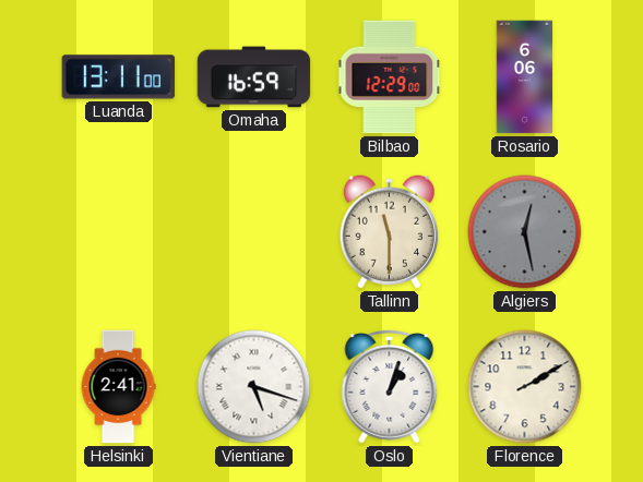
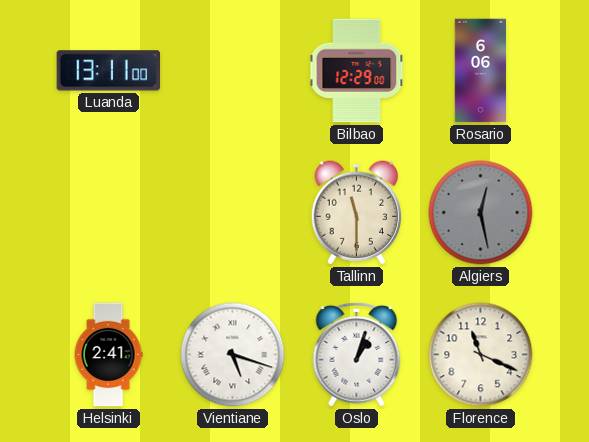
Omaha: 16:59 -> none (254, 77)
Florence: 2:10 -> 11:19 (481, 355)
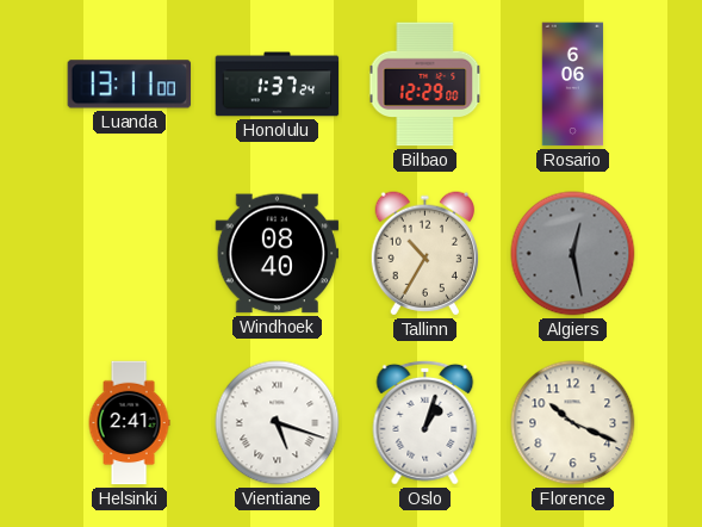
Honolulu: none -> 1:37 (278, 85)
Windhoek: none -> 08:40 (278, 254)
Tallinn: 11:30 -> 10:35 (424, 254)
Florence: 11:19 -> 10:19 (573, 423)
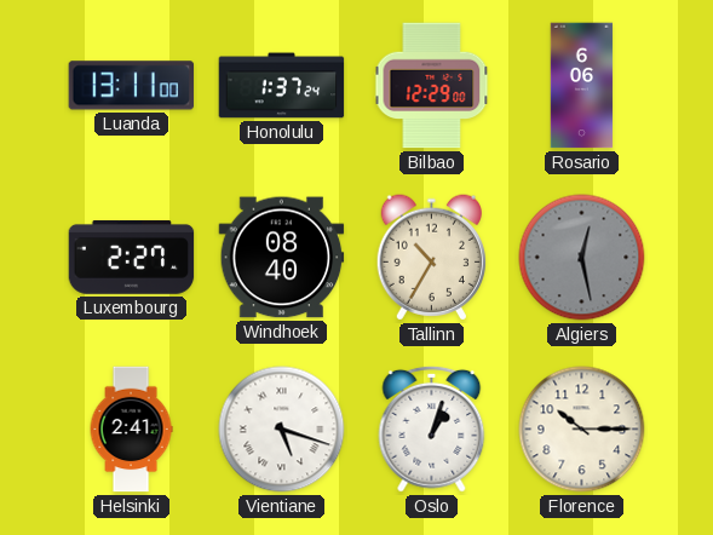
Luxembourg: none -> 2:27 (132, 258)
Florence: 10:19 -> 10:15 (582, 430)
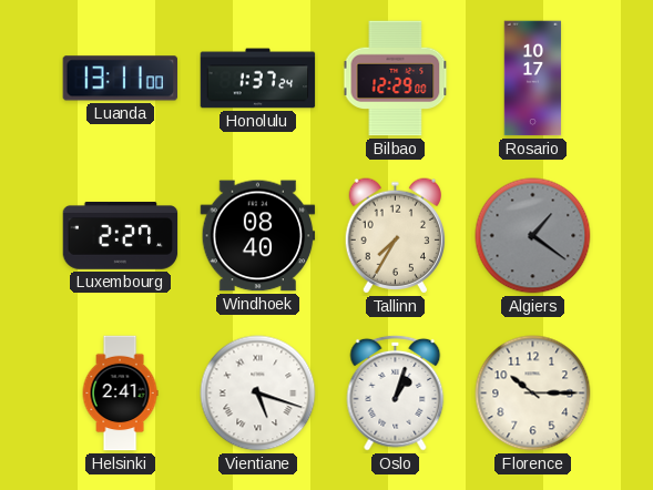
Rosario: 6:06 -> 10:17 (533, 79)
Tallinn: 10:35 -> 7:35 (395, 236)
Algiers: 12:28 -> 1:21 (533, 236)
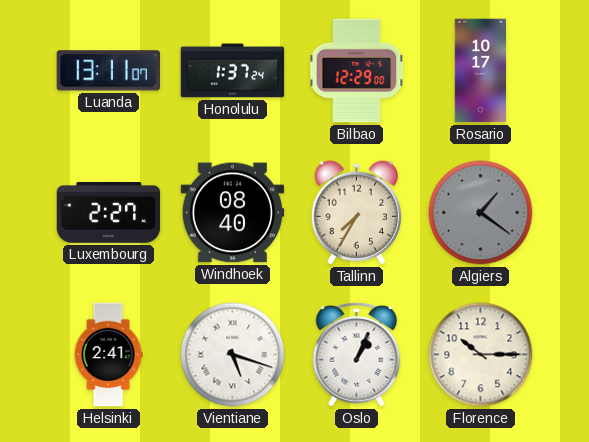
Luanda: 13:11:00 -> 13:11:07 (109, 71)
Oslo: 1:03 -> 1:04 (357, 354)
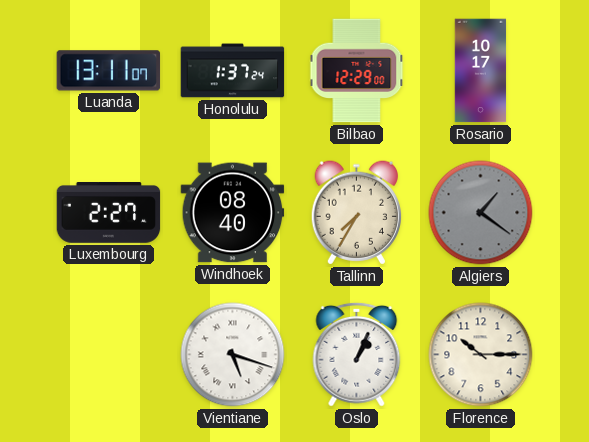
Helsinki: 2:41 -> none (108, 355)
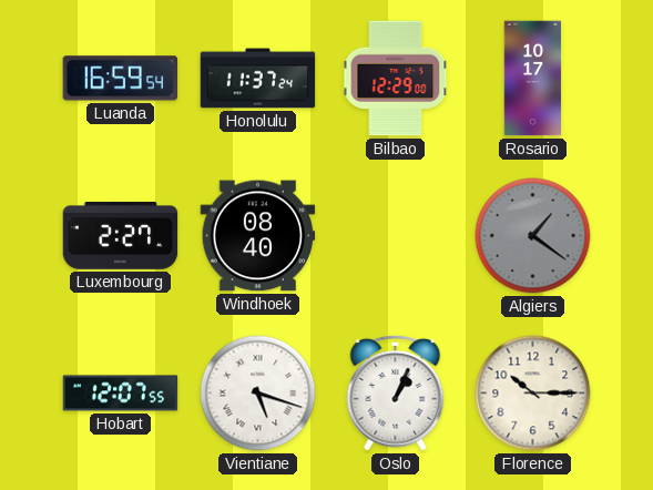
Luanda: 13:11 -> 16:59 (121, 79)
Honolulu: 1:37 -> 11:37 (258, 79)
Tallinn: 7:35 -> none (356, 213)
Hobart: none -> 12:07 (121, 394)
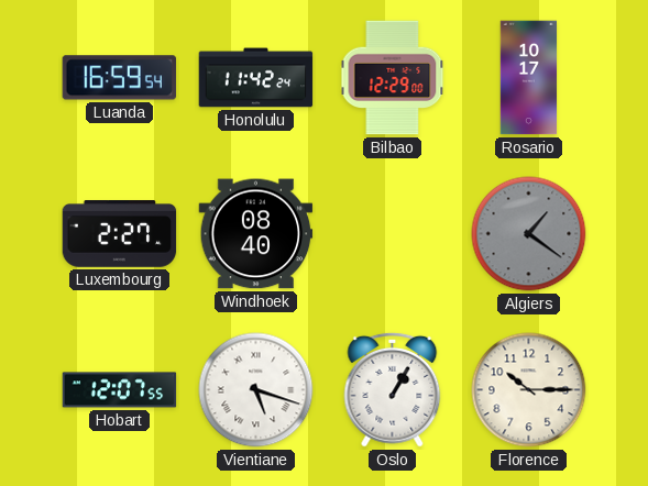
Honolulu: 11:37 -> 11:42 (256, 78)
Oslo: 1:04 -> 1:05 (393, 389)
